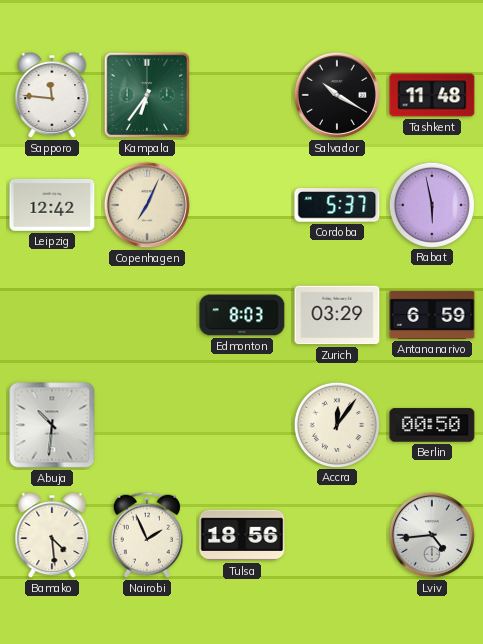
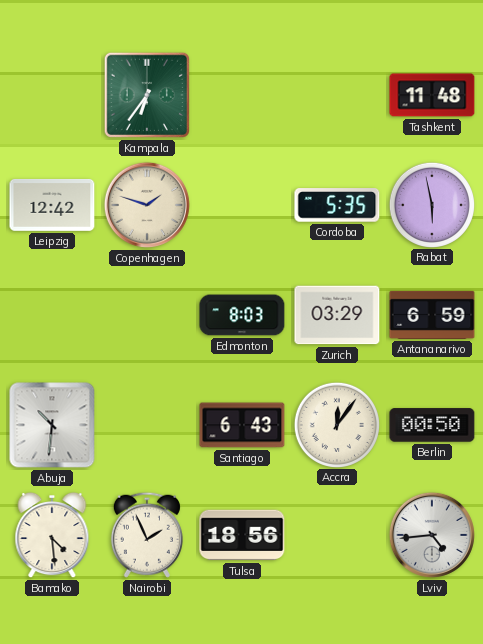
Sapporo: 11:46 -> none (52, 95)
Salvador: 10:20 -> none (337, 95)
Copenhagen: 7:04 -> 1:48 (147, 205)
Cordoba: 5:37 -> 5:35 (337, 205)
Santiago: none -> 6:43 (242, 425)
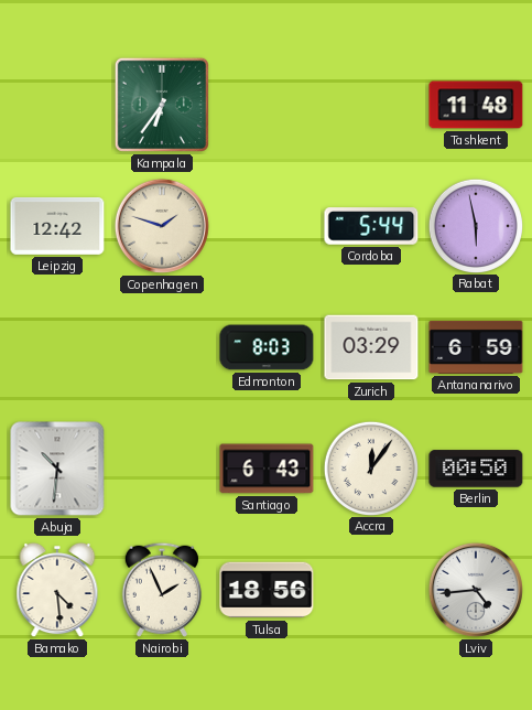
Cordoba: 5:35 -> 5:44 (371, 226)
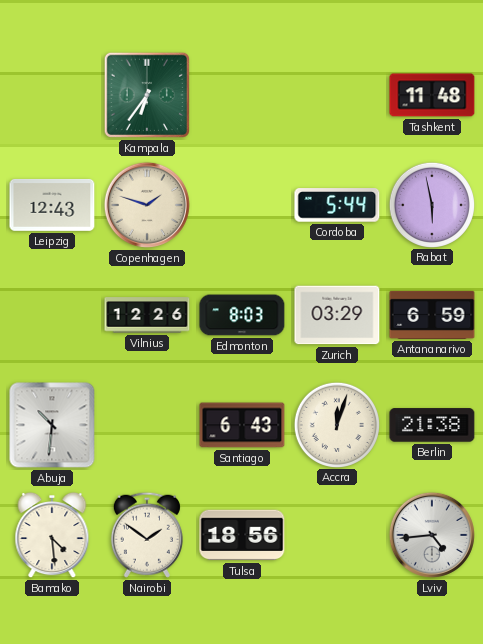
Leipzig: 12:42 -> 12:43 (52, 205)
Vilnius: none -> 12:26 (147, 315)
Accra: 12:06 -> 12:03 (336, 424)
Berlin: 00:50 -> 21:38 (432, 425)
Nairobi: 1:56 -> 1:51 (147, 535)
